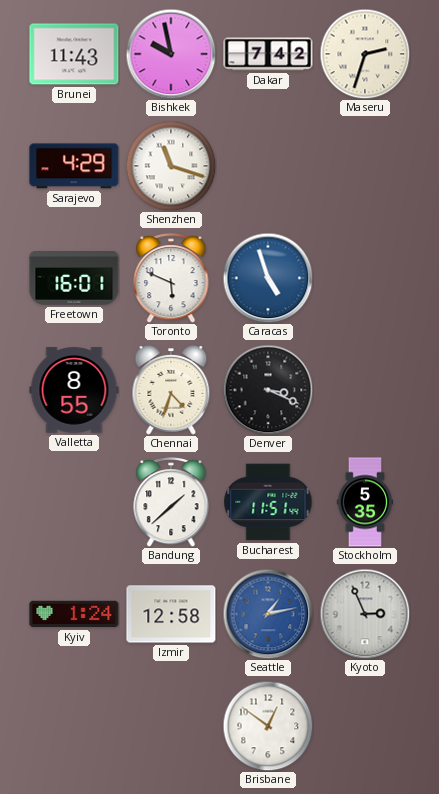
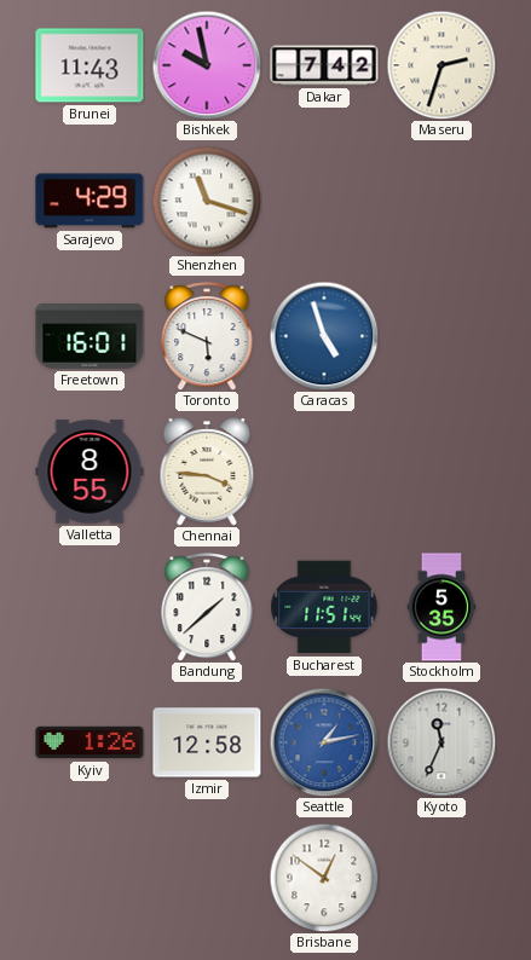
Chennai: 4:33 -> 3:46 (207, 472)
Denver: 3:19 -> none (268, 390)
Kyiv: 1:24 -> 1:26 (90, 742)
Kyoto: 2:56 -> 11:34 (441, 742)
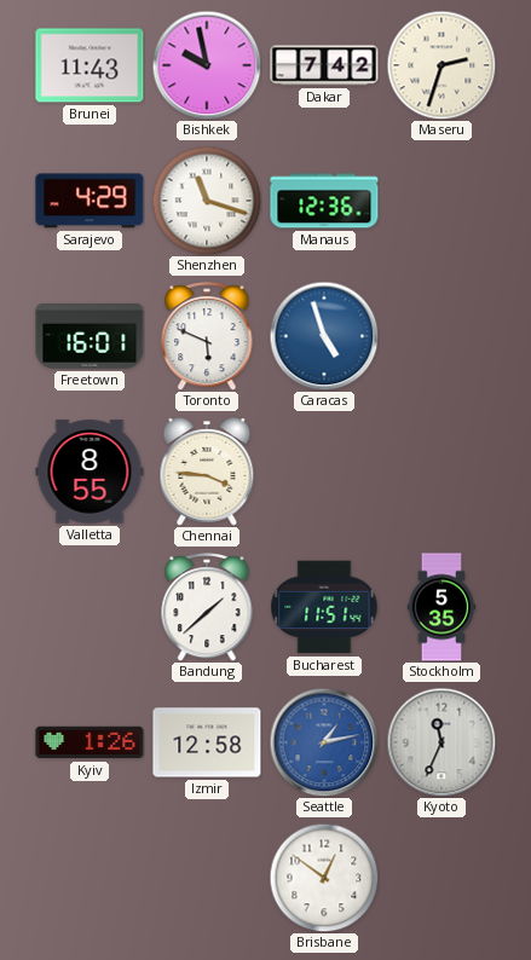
Manaus: none -> 12:36 (324, 201)
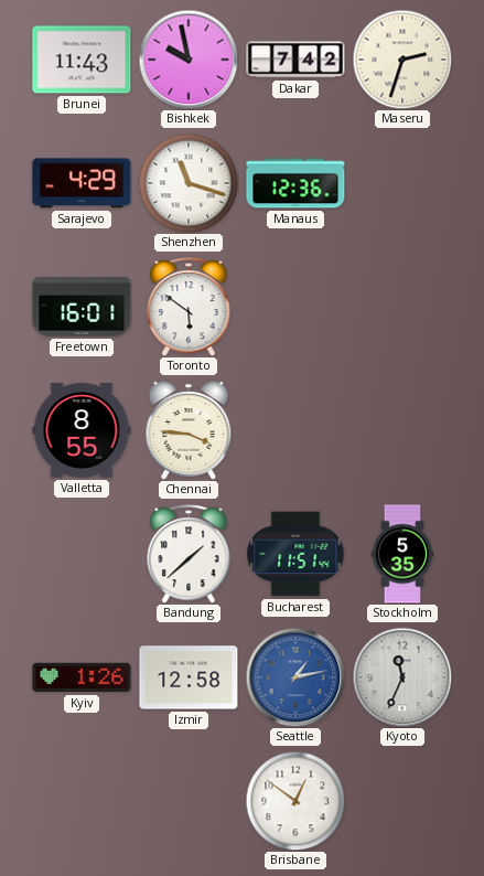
Toronto: 5:49 -> 5:51 (189, 307)
Caracas: 4:57 -> none (324, 336)
